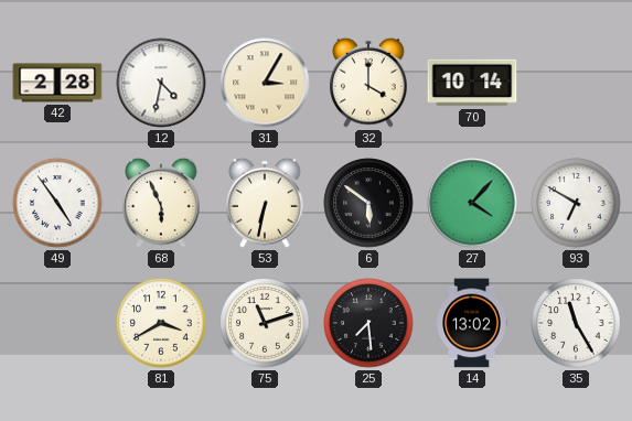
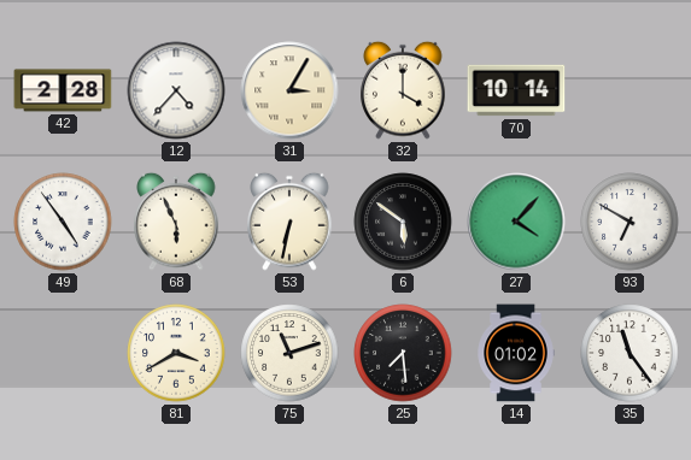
12: 4:32 -> 4:37 (176, 90)
14: 13:02 -> 01:02 (516, 353)
35: 11:25 -> 11:24 (629, 353)
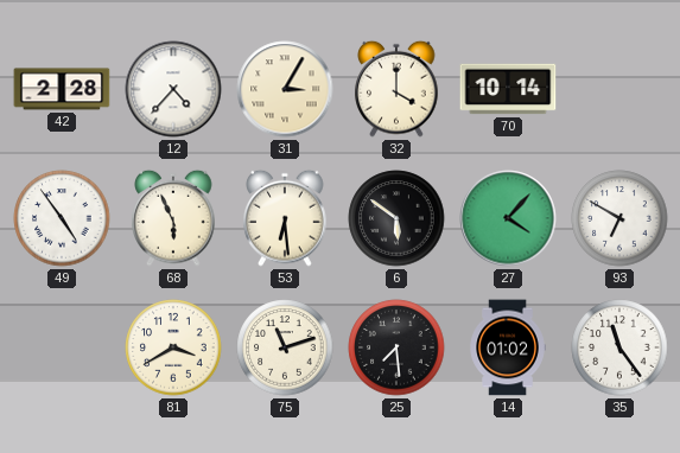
53: 6:32 -> 6:29 (285, 218)
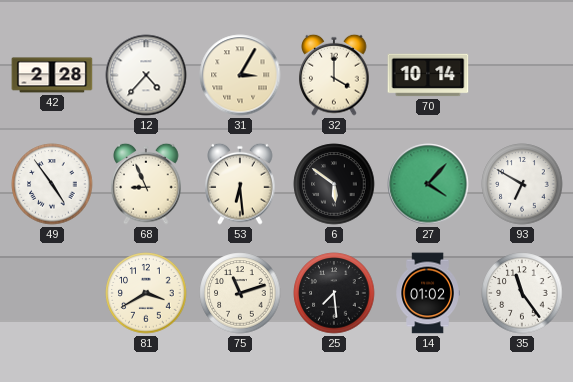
68: 5:56 -> 8:56 (146, 184)
